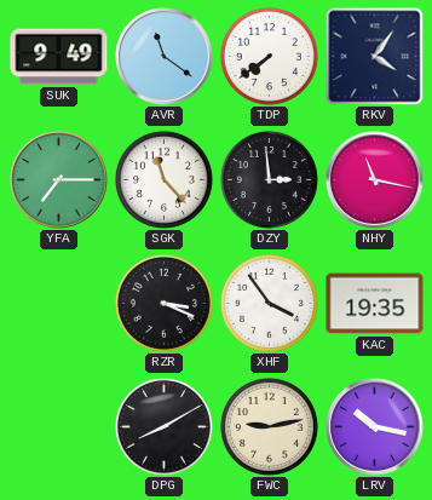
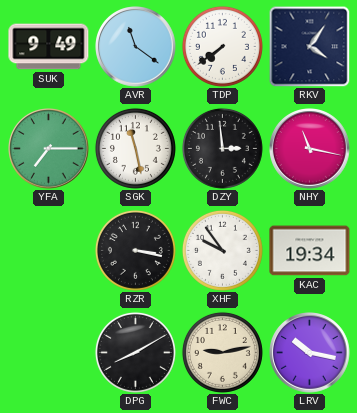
SGK: 11:23 -> 11:28 (135, 148)
RZR: 3:19 -> 3:17 (135, 250)
XHF: 3:54 -> 9:54 (222, 250)
KAC: 19:35 -> 19:34 (310, 251)
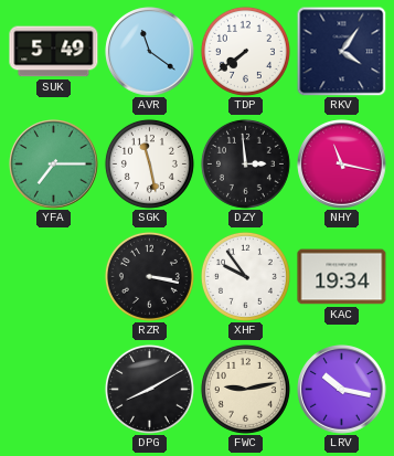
SUK: 9:49 -> 5:49 (54, 52)
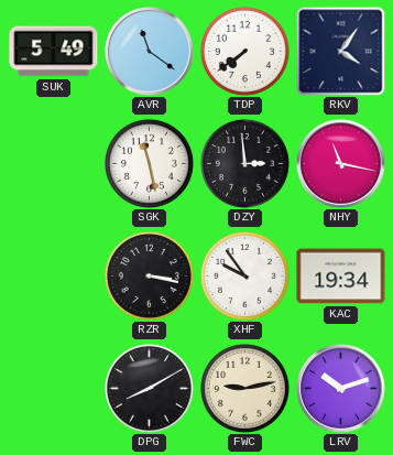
YFA: 7:15 -> none (54, 165)
LRV: 10:17 -> 10:12 (341, 389)
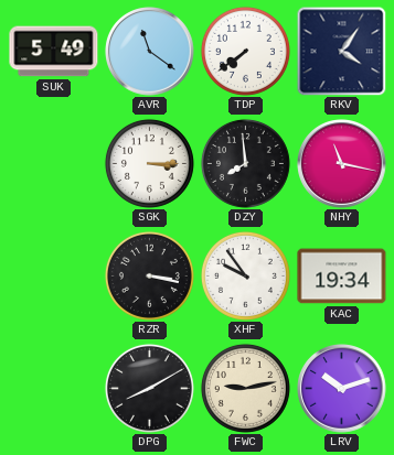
SGK: 11:28 -> 3:15 (149, 163)
DZY: 2:59 -> 7:59 (245, 163)
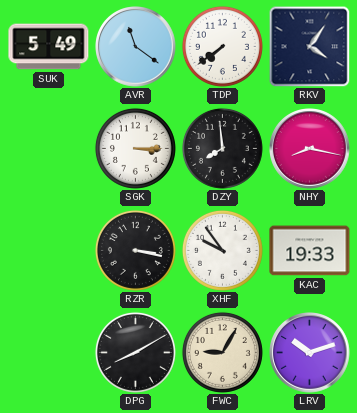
NHY: 11:17 -> 8:17 (310, 149)
KAC: 19:34 -> 19:33 (310, 251)
FWC: 9:13 -> 9:05 (222, 352)
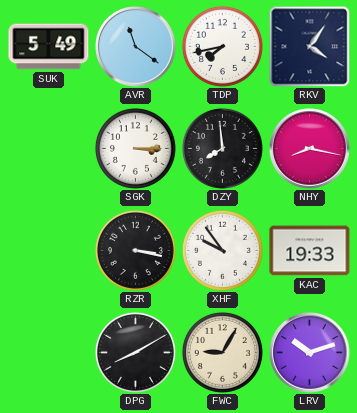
TDP: 7:39 -> 7:43 (222, 46)
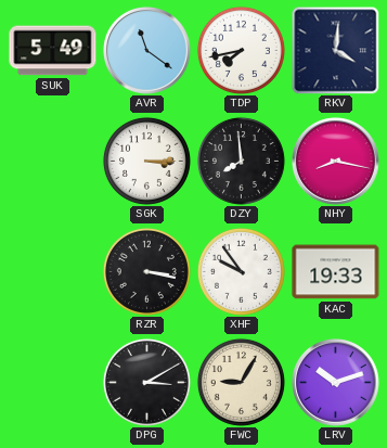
RKV: 4:06 -> 4:01 (335, 50)
DPG: 8:10 -> 3:10 (146, 382)
